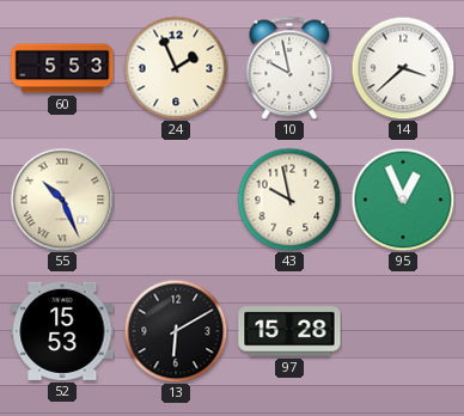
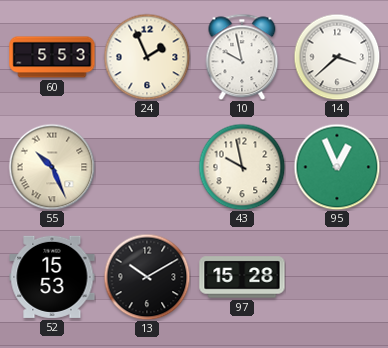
13: 6:10 -> 10:10 (147, 277)
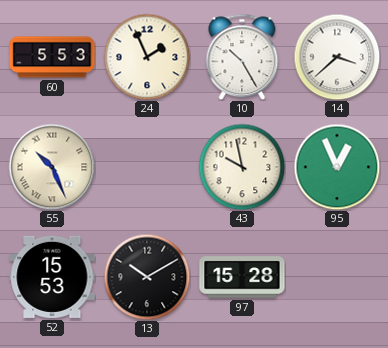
10: 9:58 -> 10:25 (242, 57)
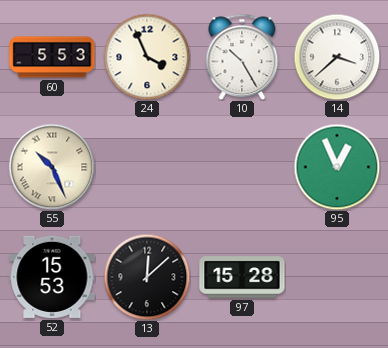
24: 1:56 -> 3:56 (147, 57)
43: 9:58 -> none (242, 167)
13: 10:10 -> 12:08 (147, 277)
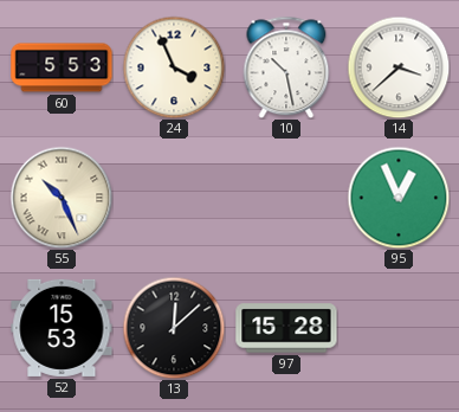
10: 10:25 -> 10:28 (286, 67)
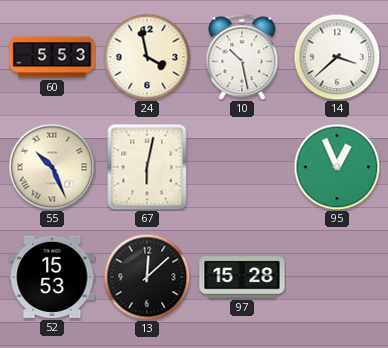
24: 3:56 -> 3:58 (147, 57)
67: none -> 6:02 (147, 167)
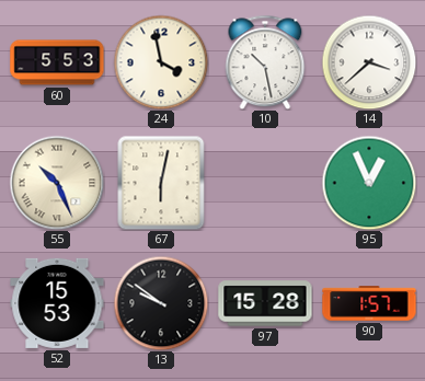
13: 12:08 -> 9:51 (161, 303)
90: none -> 1:57 (369, 303)
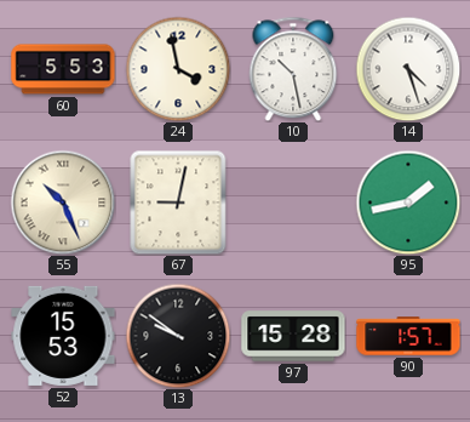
14: 3:38 -> 4:27 (408, 69)
67: 6:02 -> 9:02 (178, 203)
95: 12:56 -> 1:43 (408, 203)
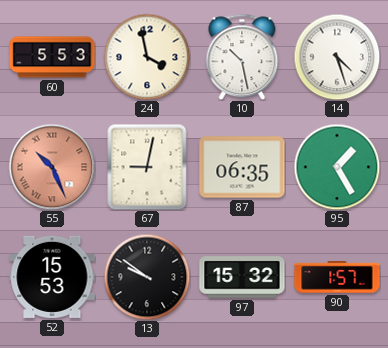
55 dial: cream -> salmon (52, 167)
87: none -> 06:35 (242, 167)
95: 1:43 -> 1:25 (337, 167)
97: 15:28 -> 15:32 (242, 277)
